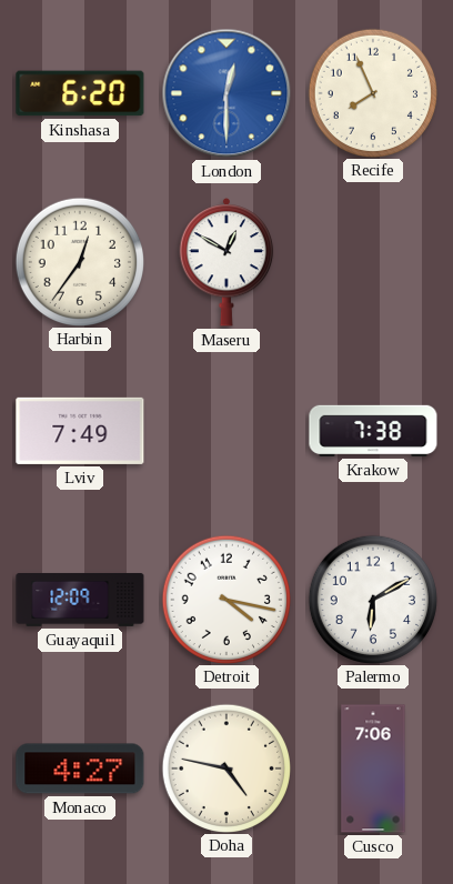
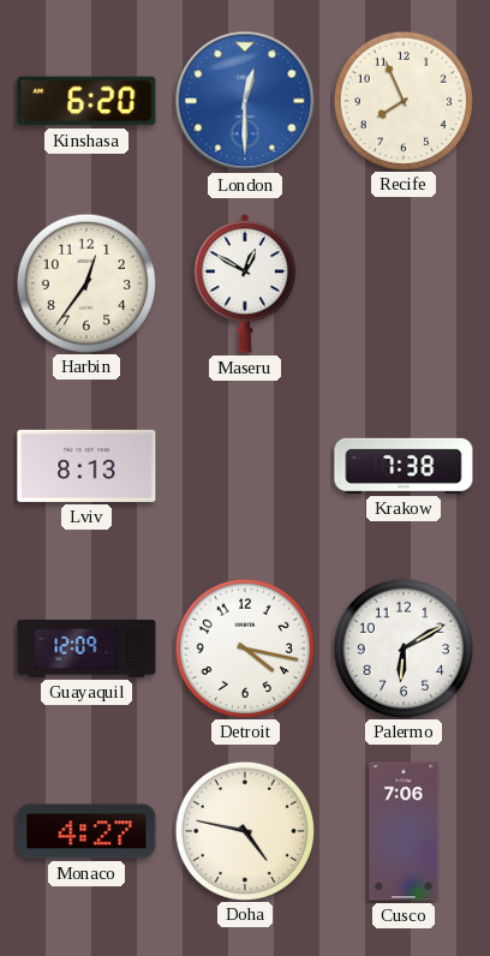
Lviv: 7:49 -> 8:13 (86, 466)
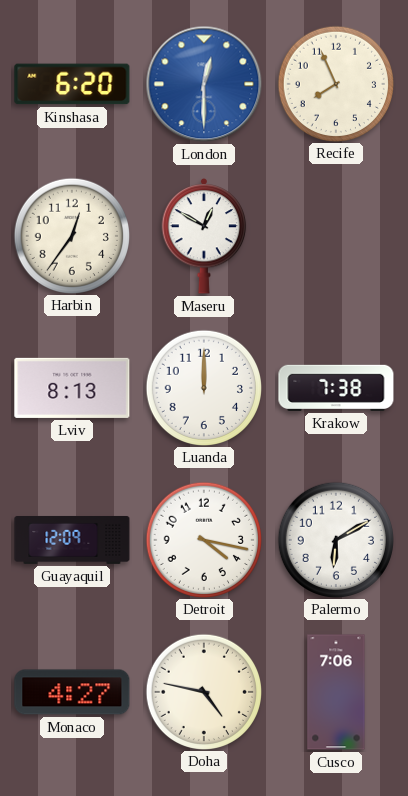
Luanda: none -> 12:00 (203, 387)
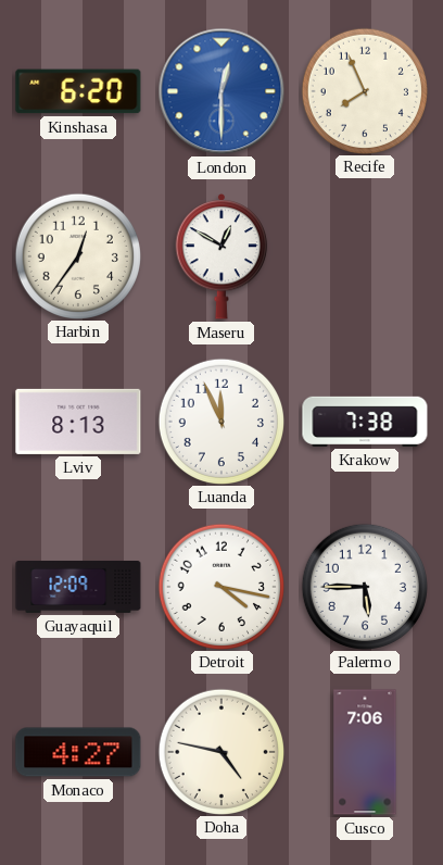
Luanda: 12:00 -> 11:56 (220, 421)
Palermo: 6:10 -> 5:45 (364, 586)
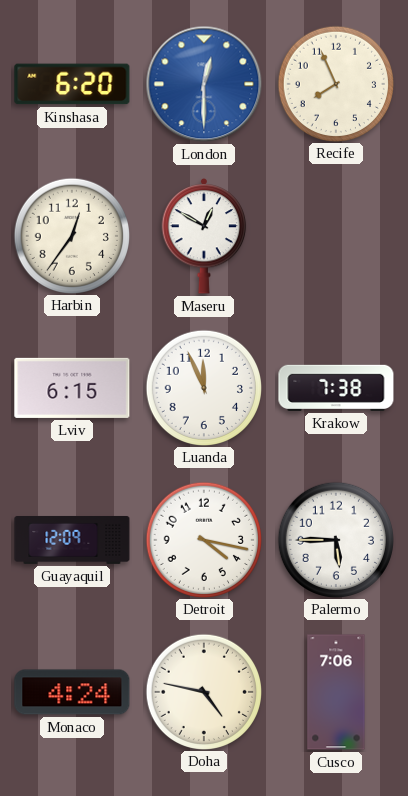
Lviv: 8:13 -> 6:15 (72, 388)
Monaco: 4:27 -> 4:24 (72, 692)
